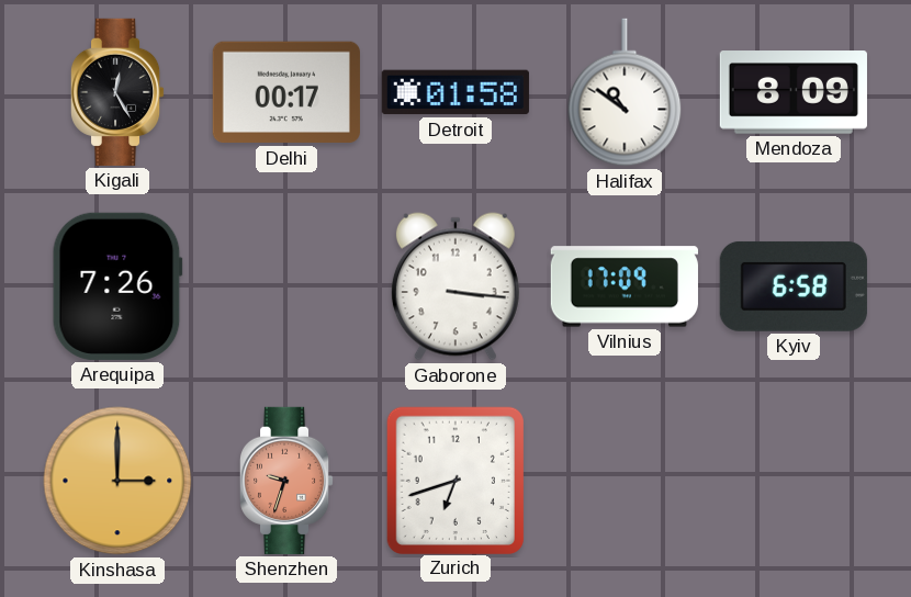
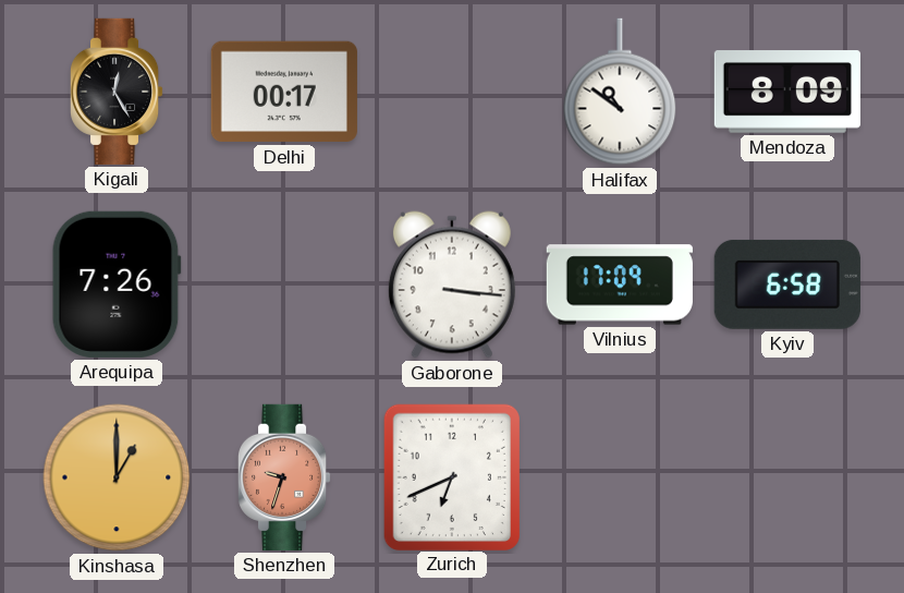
Detroit: 01:58 -> none (455, 92)
Kinshasa: 3:00 -> 1:00 (117, 477)
Zurich: 6:42 -> 6:41 (452, 476)
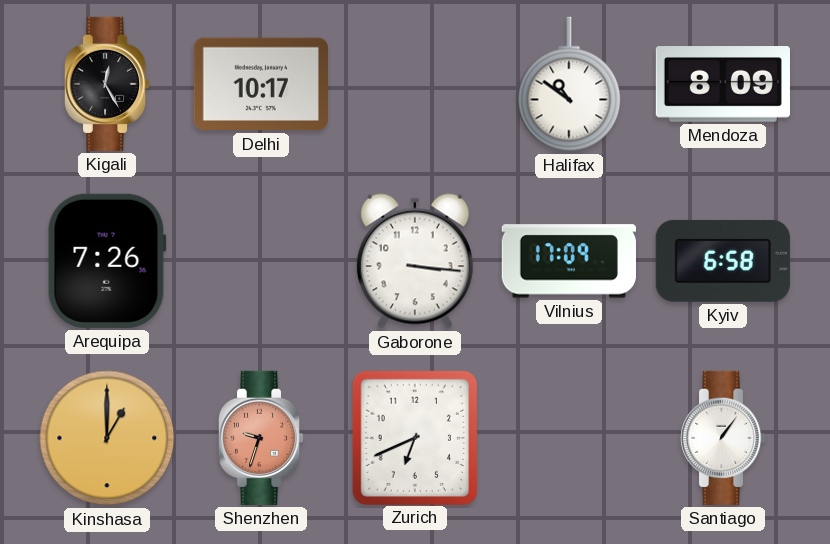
Delhi: 00:17 -> 10:17 (261, 84)
Santiago: none -> 1:06 (723, 438)
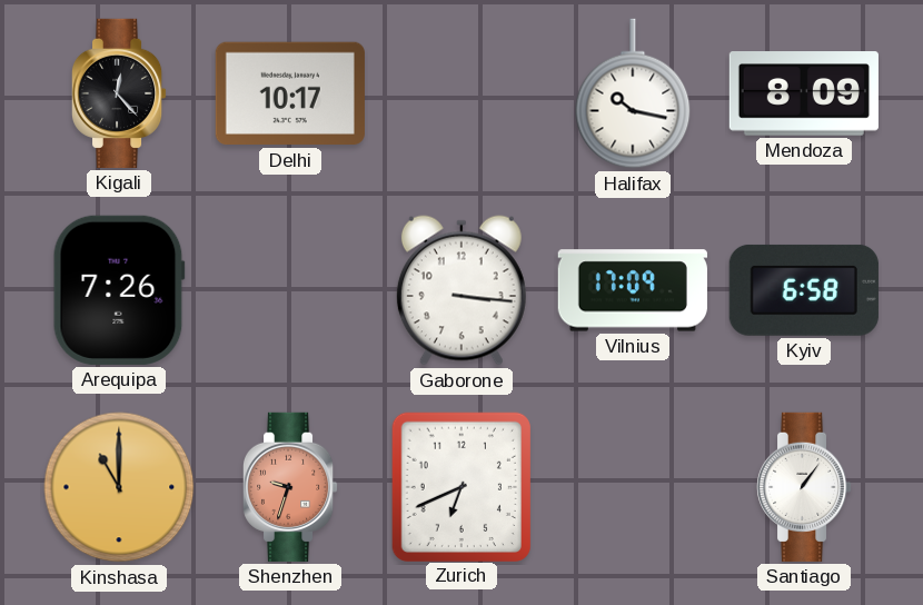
Kigali: 12:25 -> 12:23 (119, 93)
Halifax: 10:51 -> 10:17 (633, 93)
Kinshasa: 1:00 -> 11:00 (119, 487)
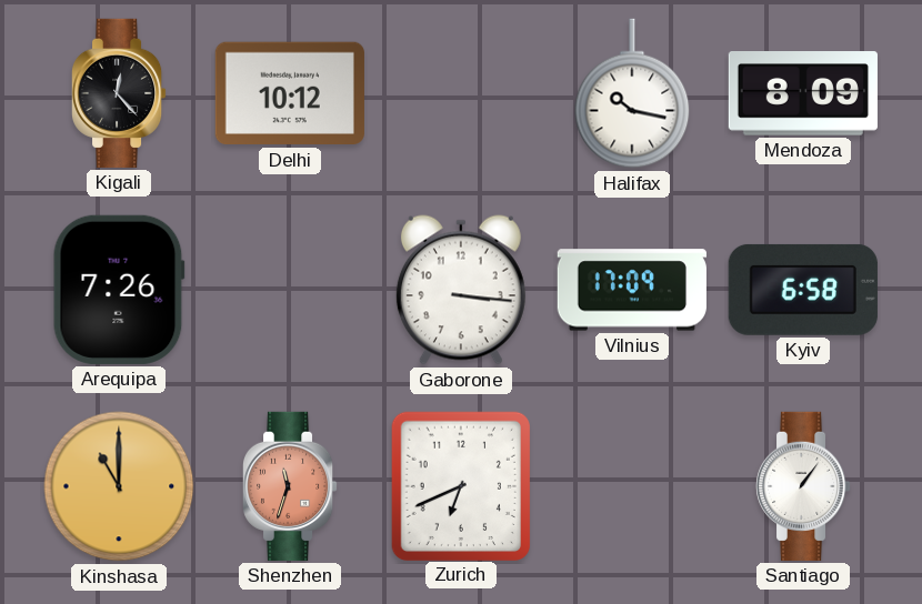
Delhi: 10:17 -> 10:12 (290, 93)
Shenzhen: 9:33 -> 11:33 (290, 486)
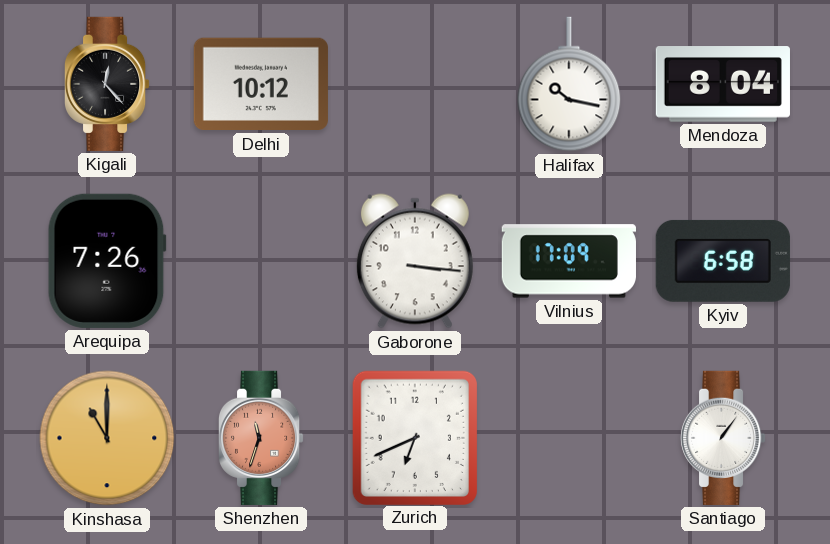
Mendoza: 8:09 -> 8:04 (723, 84)
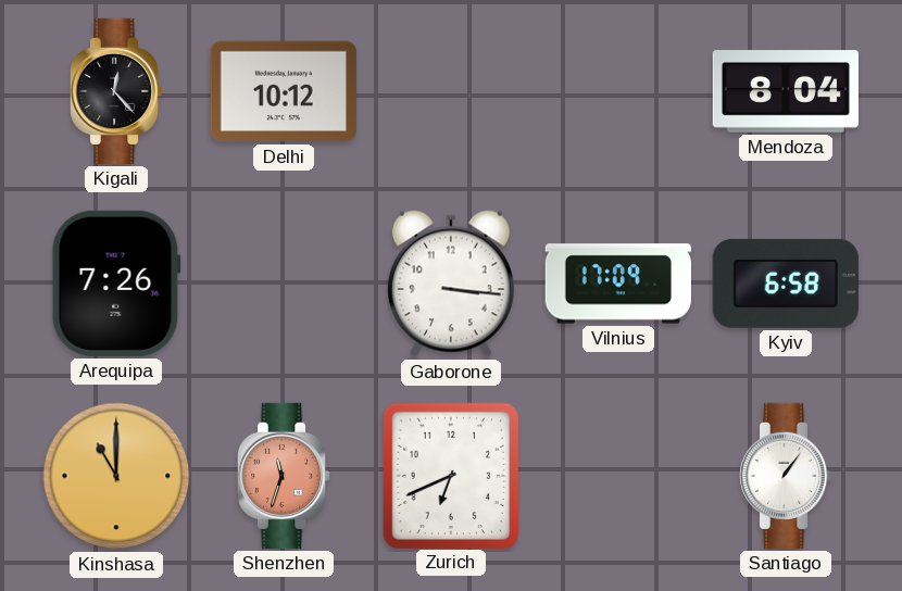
Halifax: 10:17 -> none (569, 84)
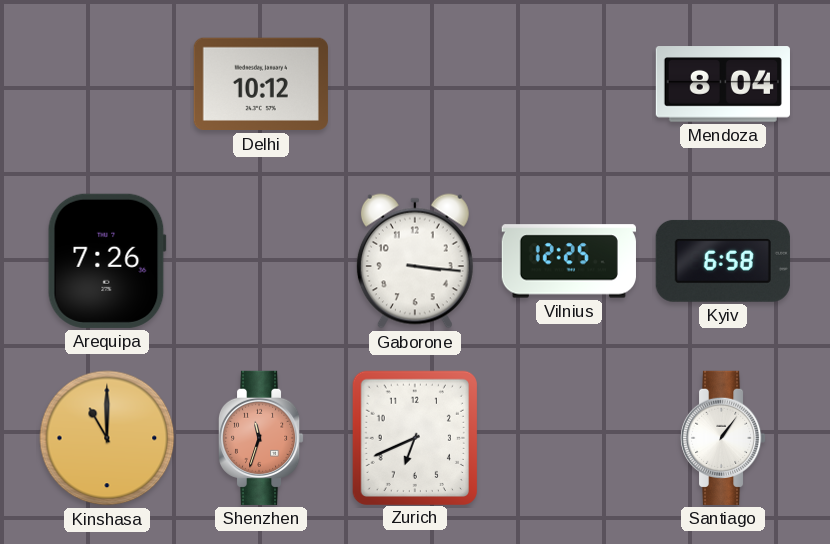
Kigali: 12:23 -> none (116, 91)
Vilnius: 17:09 -> 12:25 (569, 261)
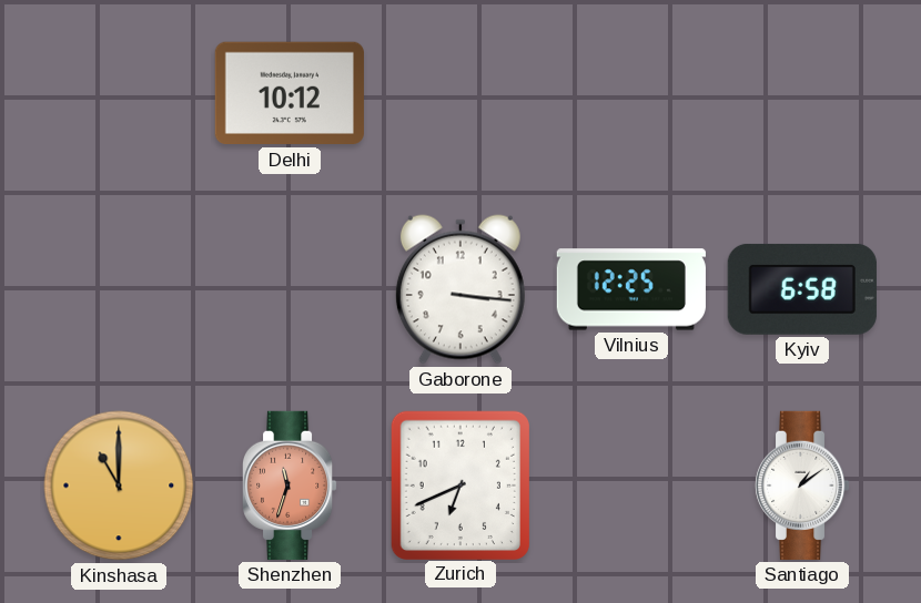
Mendoza: 8:04 -> none (723, 84)
Arequipa: 7:26 -> none (107, 261)
Santiago: 1:06 -> 1:09 (802, 486)
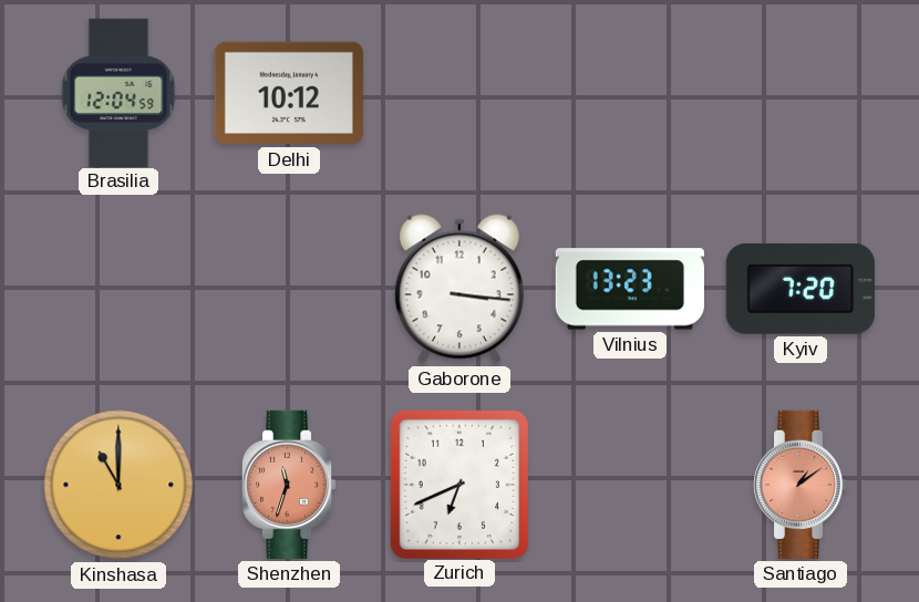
Brasilia: none -> 12:04 (118, 92)
Vilnius: 12:25 -> 13:23 (630, 289)
Kyiv: 6:58 -> 7:20 (801, 289)
Santiago dial: white -> salmon (801, 485)
